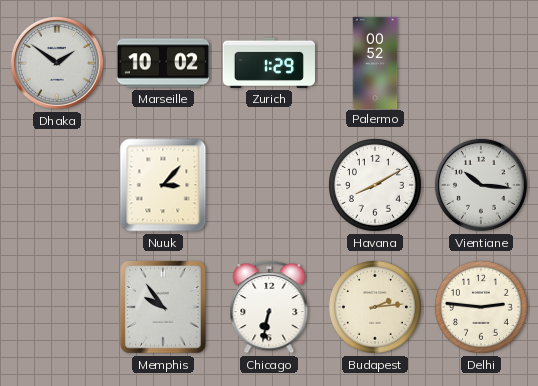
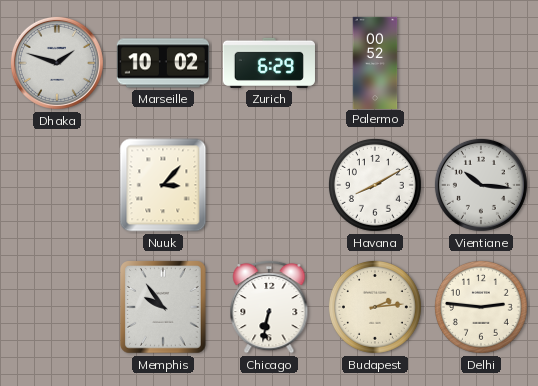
Dhaka: 1:51 -> 1:48 (57, 63)
Zurich: 1:29 -> 6:29 (269, 63)
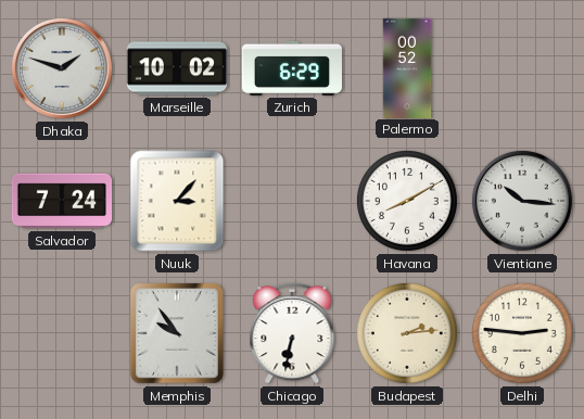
Salvador: none -> 7:24 (61, 201)
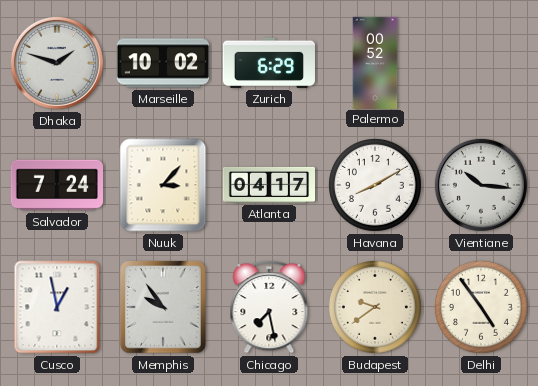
Atlanta: none -> 04:17 (268, 185)
Cusco: none -> 12:58 (57, 307)
Chicago: 6:32 -> 7:28 (269, 307)
Budapest: 2:14 -> 9:39 (375, 307)
Delhi: 2:46 -> 4:54 (481, 307)
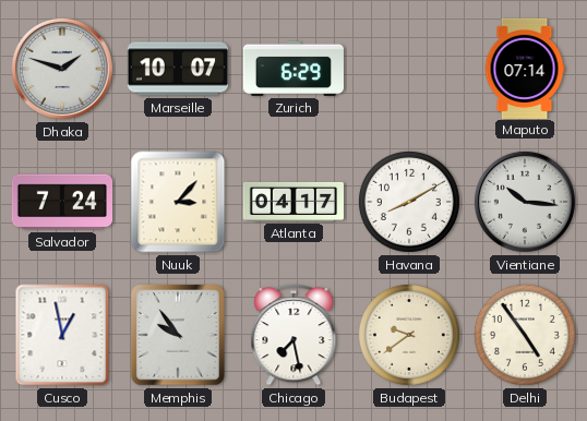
Marseille: 10:02 -> 10:07 (177, 69)
Palermo: 00:52 -> none (375, 62)
Maputo: none -> 07:14 (525, 68)
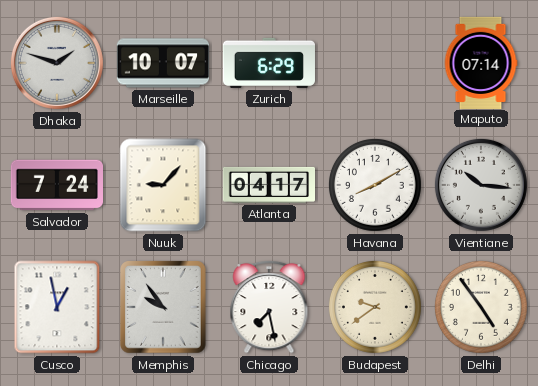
Nuuk: 3:07 -> 9:07 (163, 185)
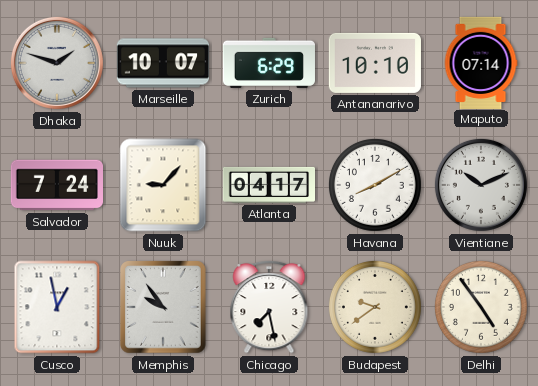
Antananarivo: none -> 10:10 (375, 63)
Vientiane: 10:16 -> 10:11 (481, 185)
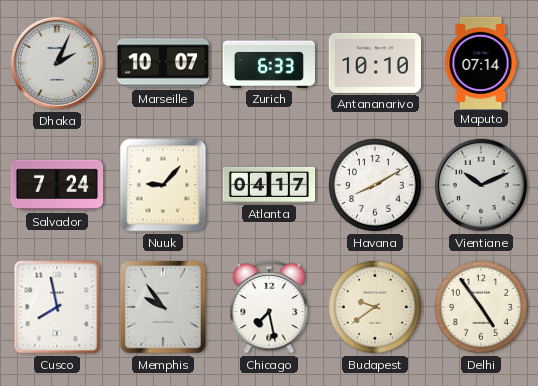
Dhaka: 1:48 -> 2:04 (57, 63)
Zurich: 6:29 -> 6:33 (269, 63)
Cusco: 12:58 -> 7:58 (57, 307)
